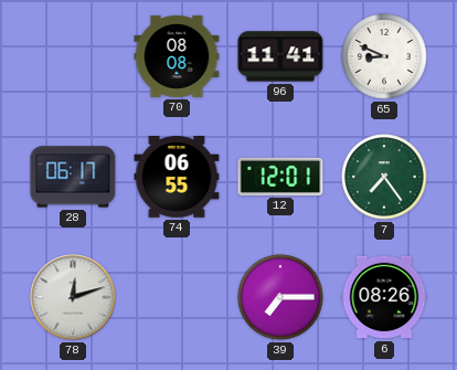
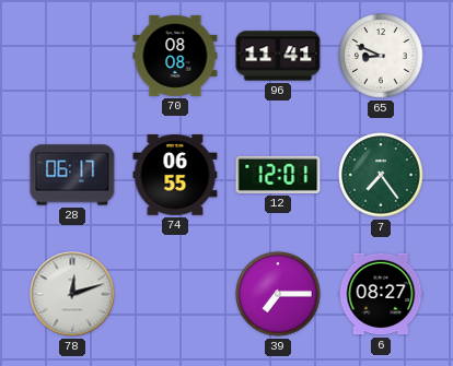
6: 08:26 -> 08:27 (381, 294)
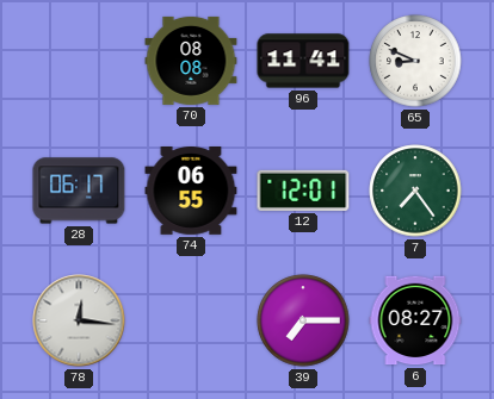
78: 12:12 -> 12:16 (79, 320)
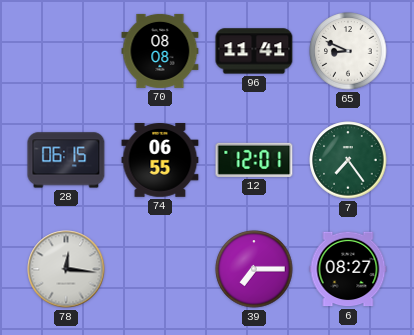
28: 06:17 -> 06:15 (66, 160)
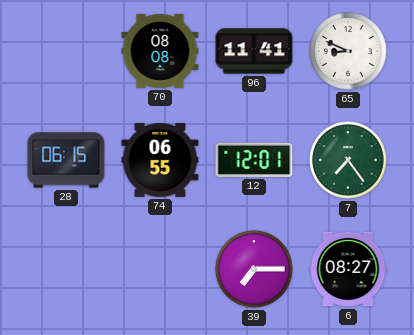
78: 12:16 -> none (66, 269)
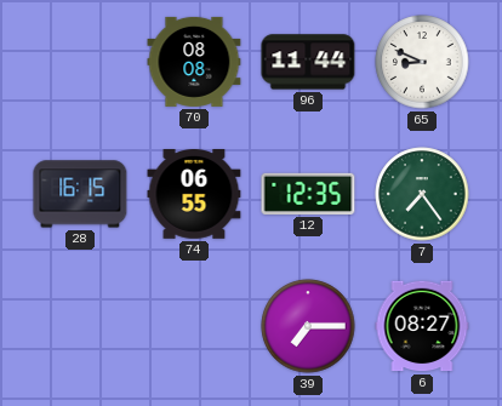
96: 11:41 -> 11:44 (308, 62)
28: 06:15 -> 16:15 (80, 194)
12: 12:01 -> 12:35 (308, 194)
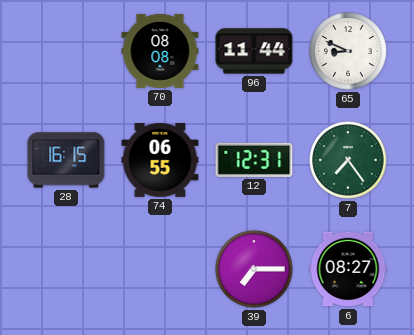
12: 12:35 -> 12:31 (254, 160)
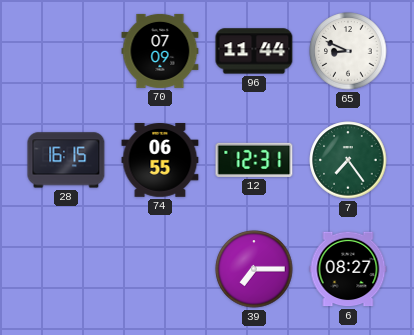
70: 08:08 -> 07:09 (160, 51)
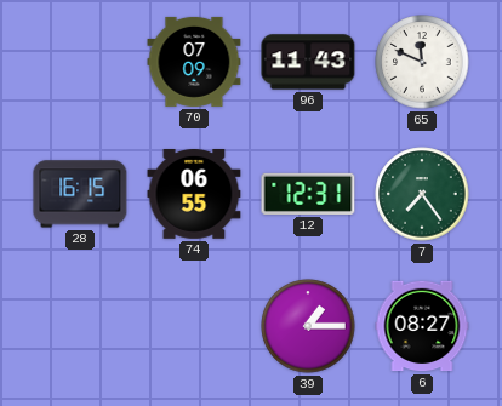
96: 11:44 -> 11:43 (308, 62)
65: 8:49 -> 11:49 (422, 62)
39: 7:15 -> 1:15 (308, 326)
